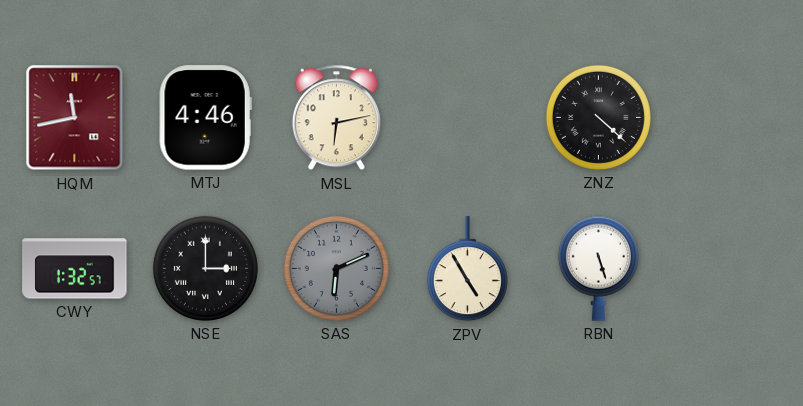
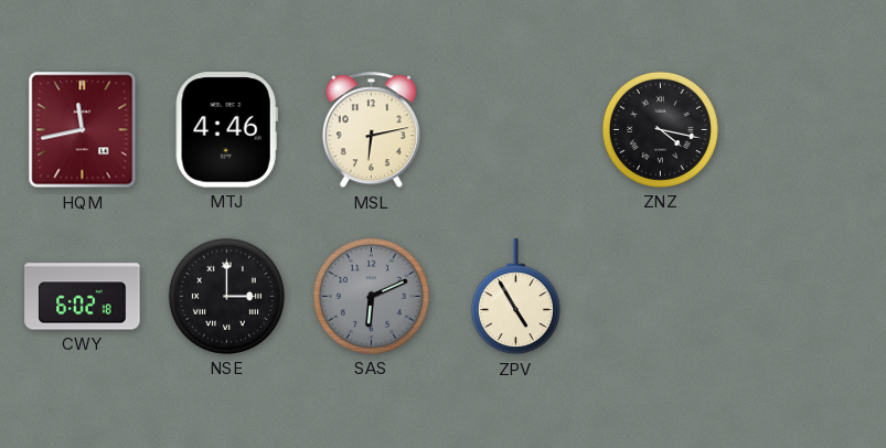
ZNZ: 4:22 -> 4:17 (660, 129)
CWY: 1:32 -> 6:02 (83, 297)
RBN: 5:27 -> none (598, 268)
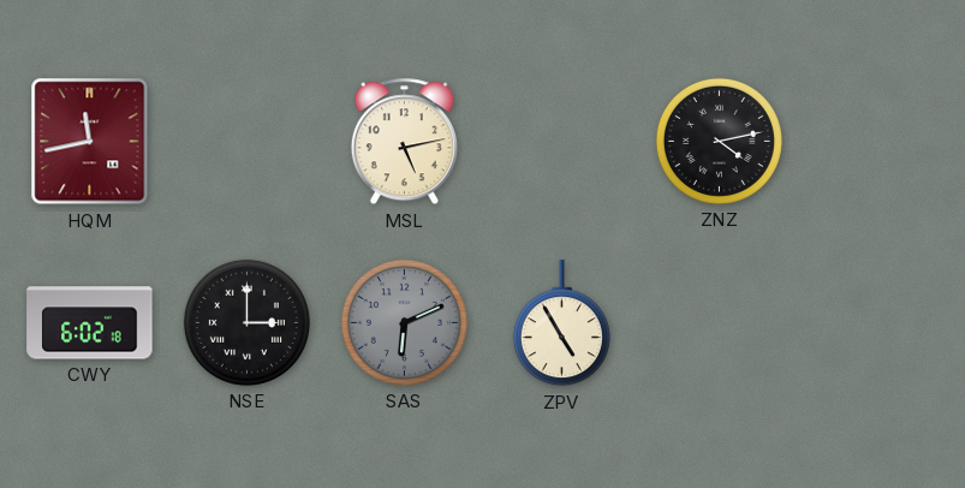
MTJ: 4:46 -> none (226, 130)
MSL: 6:13 -> 5:13 (404, 142)
ZNZ: 4:17 -> 4:13 (719, 141)
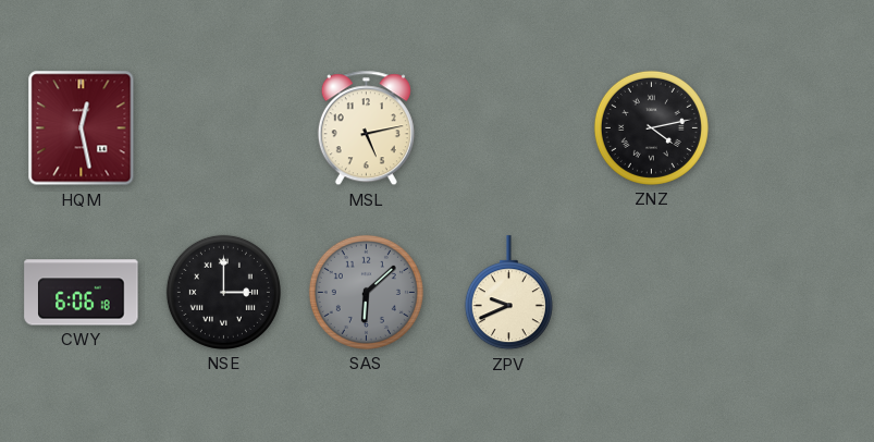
HQM: 11:43 -> 12:28 (82, 128)
CWY: 6:02 -> 6:06 (82, 293)
SAS: 6:11 -> 6:08 (366, 292)
ZPV: 4:55 -> 9:41 (508, 293)
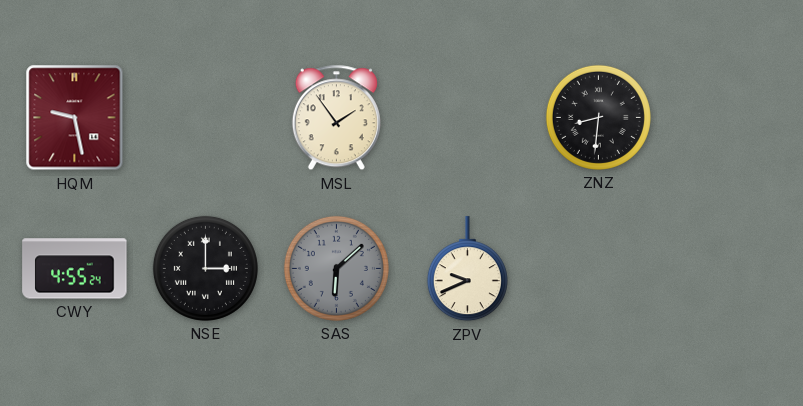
HQM: 12:28 -> 9:28 (75, 118)
MSL: 5:13 -> 1:54 (336, 118)
ZNZ: 4:13 -> 8:31 (598, 117)
CWY: 6:06 -> 4:55 (75, 269)
